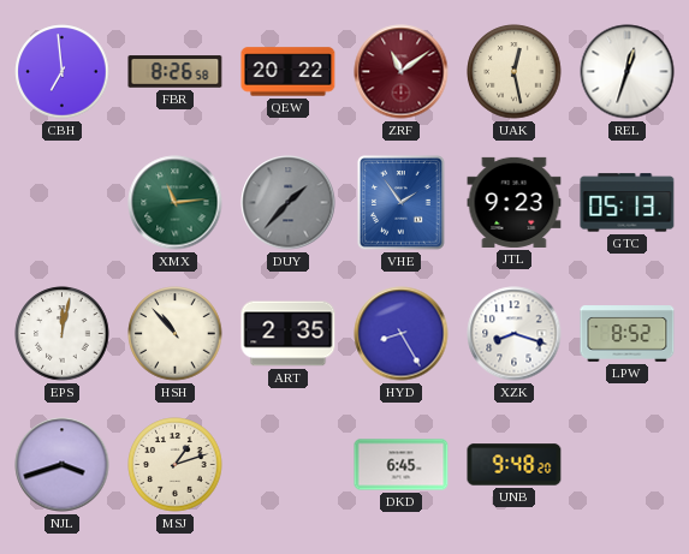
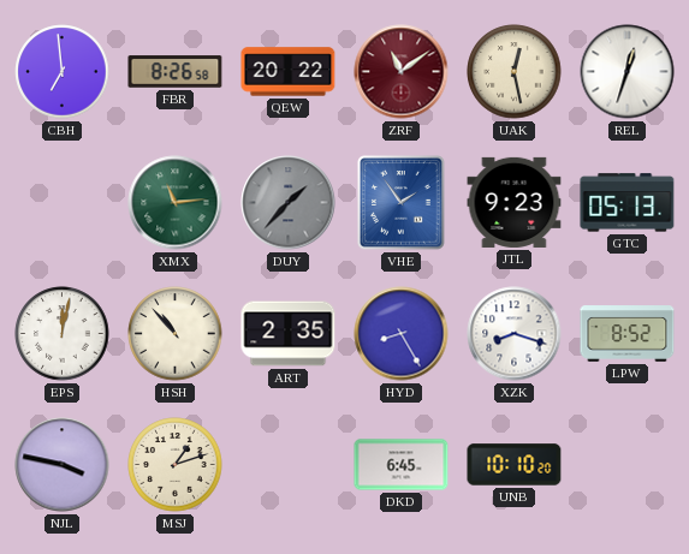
NJL: 3:42 -> 3:47 (63, 465)
UNB: 9:48 -> 10:10 (515, 465)
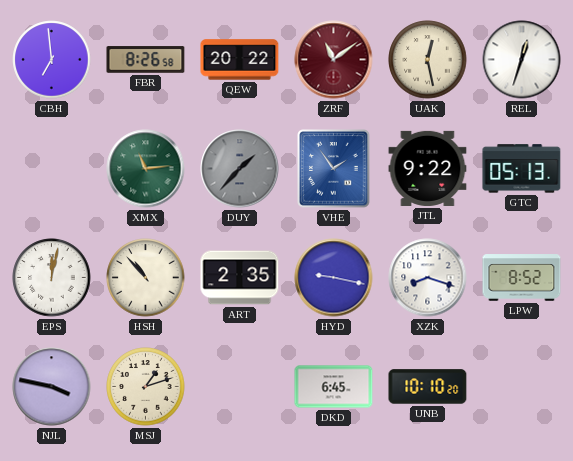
JTL: 9:23 -> 9:22 (428, 168)
HYD: 8:25 -> 9:17 (334, 278)
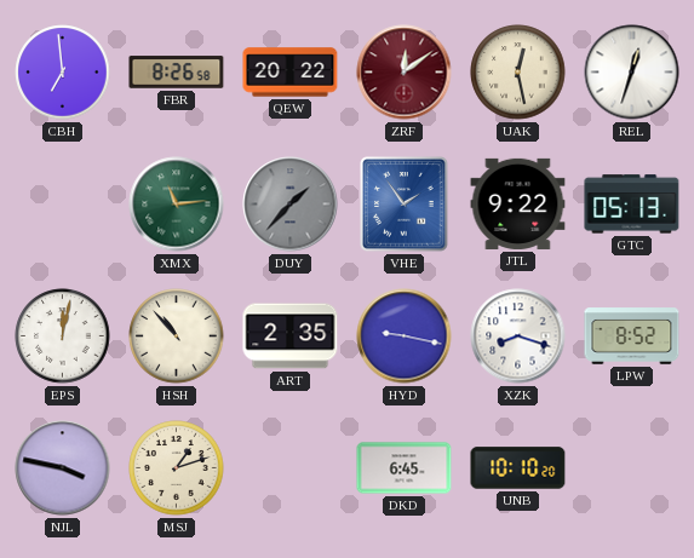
ZRF: 11:09 -> 12:09 (405, 73)
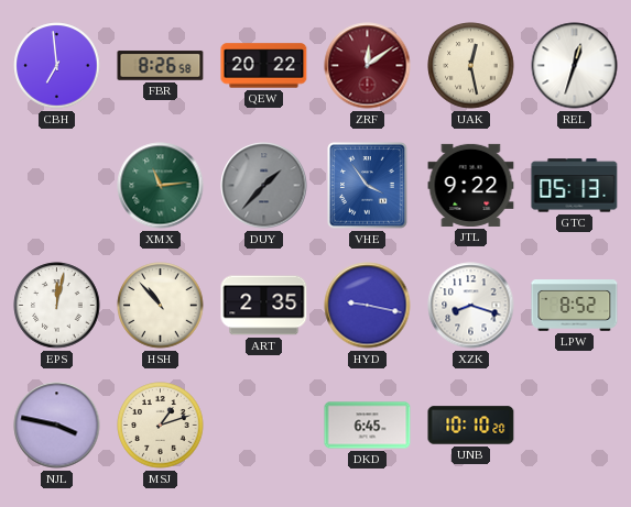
VHE: 1:54 -> 3:54 (368, 186)
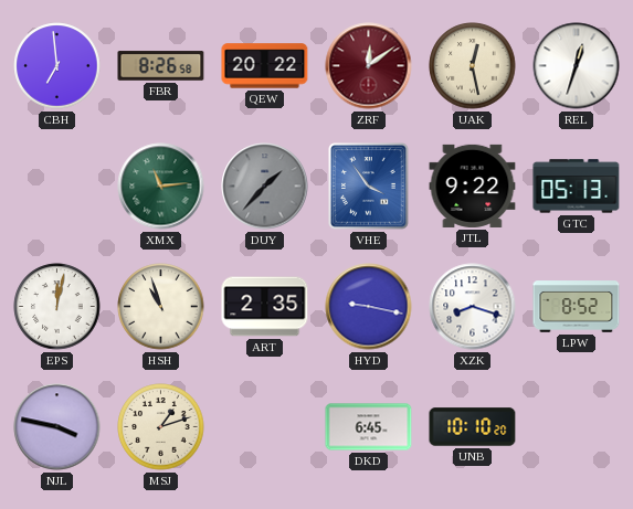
HSH: 10:53 -> 10:57 (161, 307)
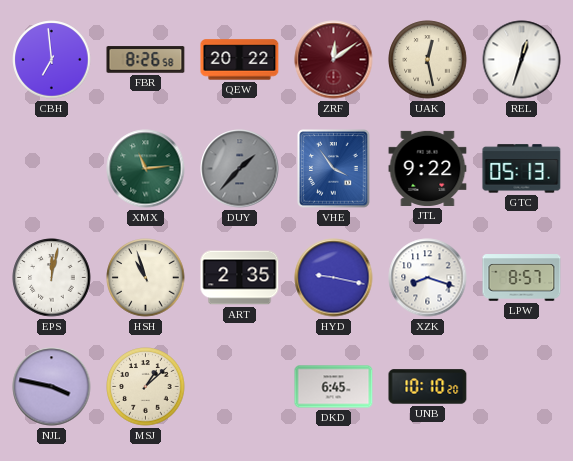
LPW: 8:52 -> 8:57 (522, 278)
MSJ: 1:12 -> 1:08 (146, 387)
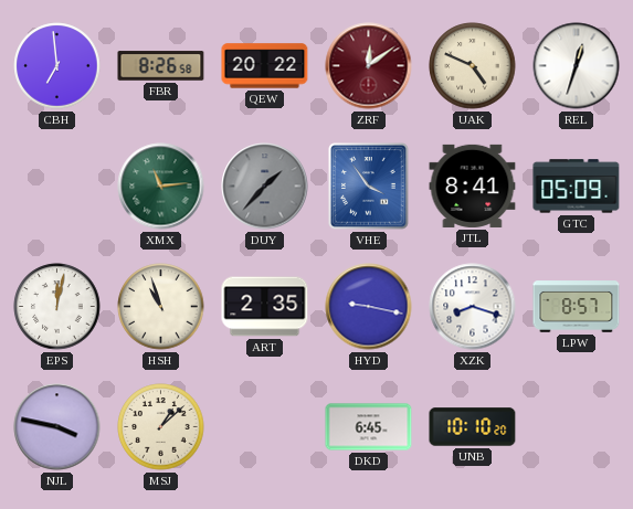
UAK: 12:28 -> 4:49 (473, 66)
JTL: 9:22 -> 8:41 (473, 185)
GTC: 05:13 -> 05:09 (577, 187)
